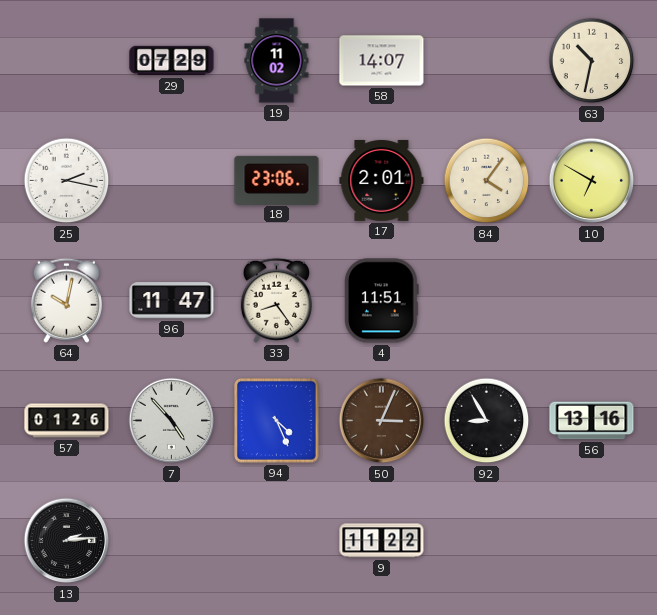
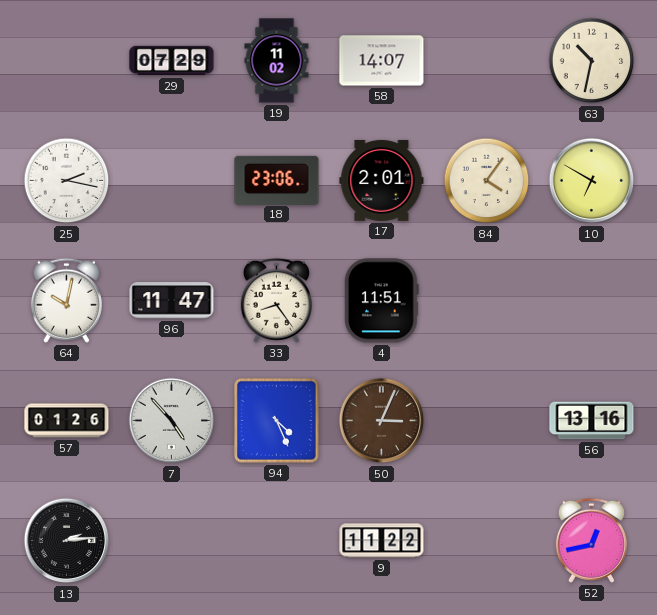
92: 8:55 -> none (487, 421)
52: none -> 12:43 (591, 540)
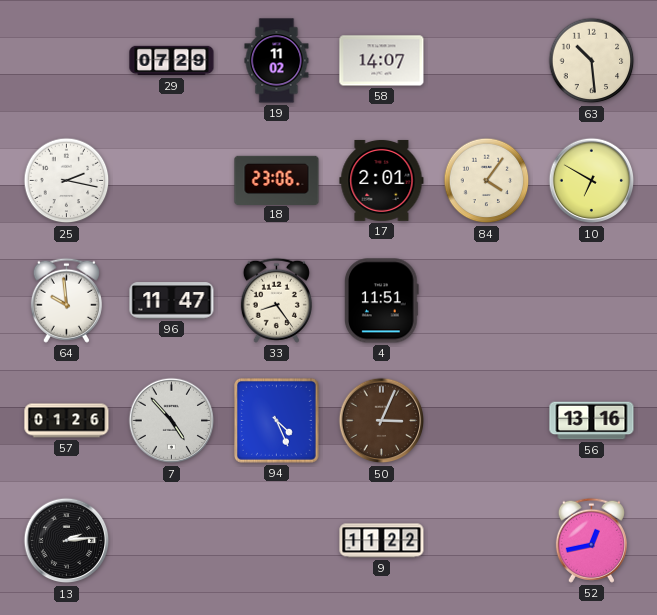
63: 10:32 -> 10:29 (592, 61)
64: 10:02 -> 9:59 (66, 300)
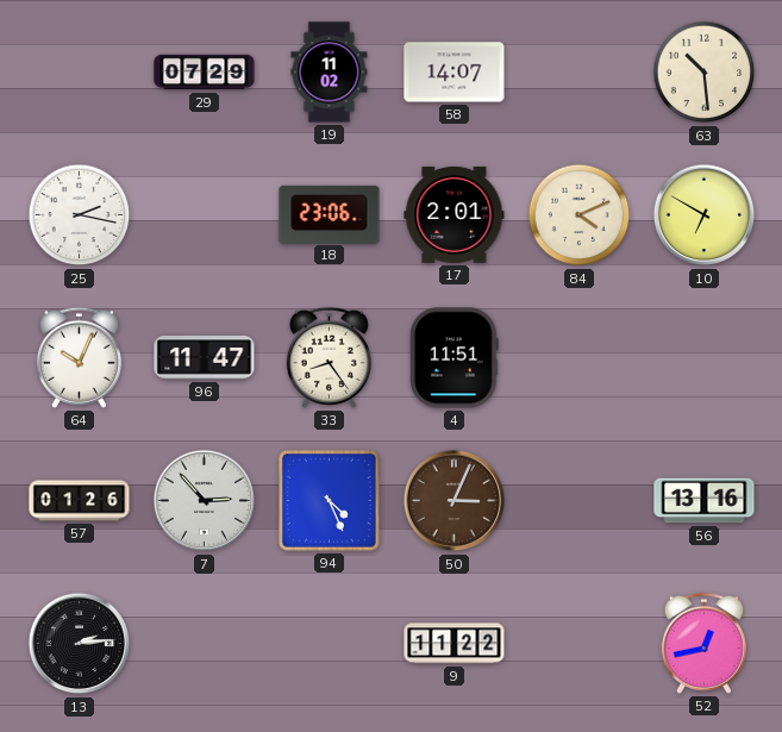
84: 4:06 -> 4:11 (580, 215)
64: 9:59 -> 10:04 (79, 357)
7: 4:53 -> 2:53 (205, 501)
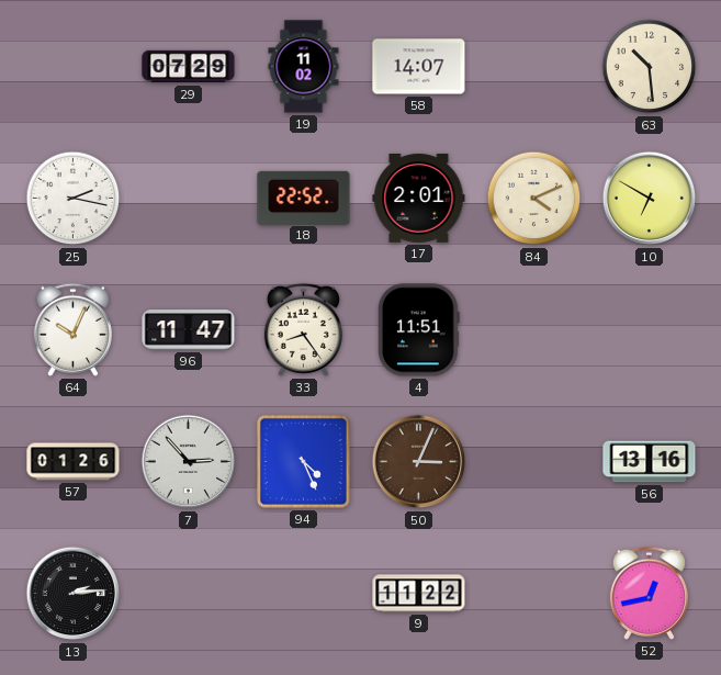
18: 23:06 -> 22:52 (304, 198)
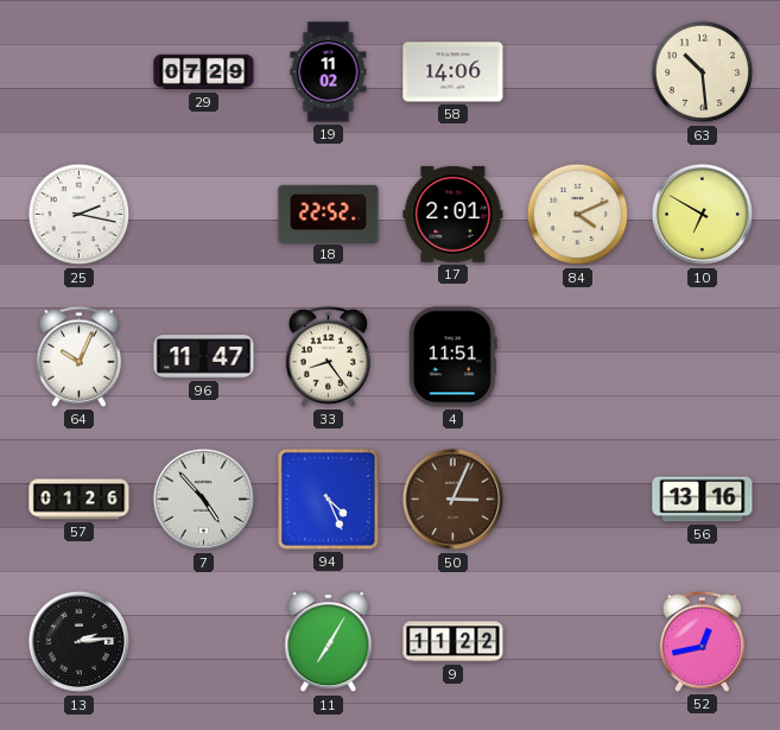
58: 14:07 -> 14:06 (454, 72)
7: 2:53 -> 4:53 (204, 500)
11: none -> 7:05 (329, 643)
